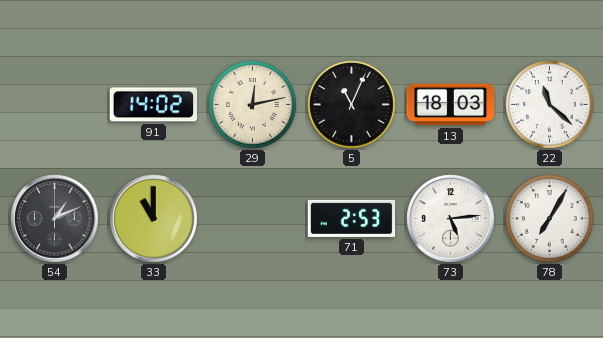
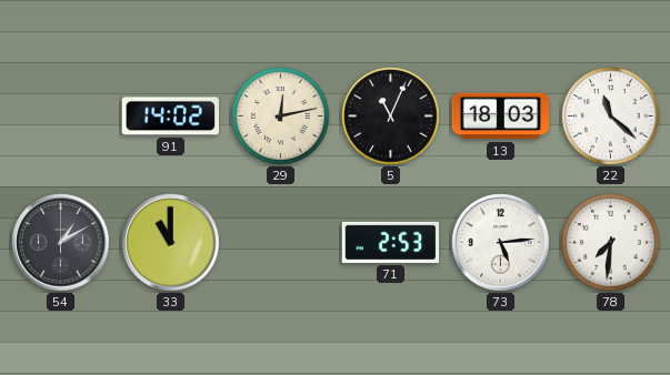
54: 1:11 -> 1:10 (61, 243)
78: 7:05 -> 7:31 (611, 243)
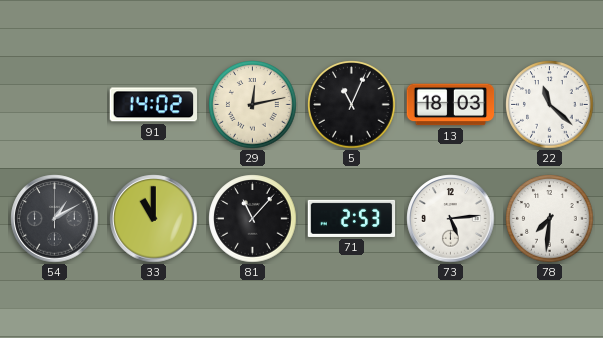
81: none -> 11:07 (253, 219)
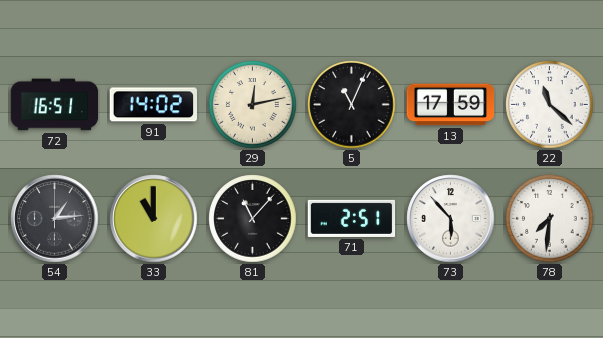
72: none -> 16:51 (55, 105)
13: 18:03 -> 17:59 (451, 105)
54: 1:10 -> 1:14 (55, 219)
71: 2:53 -> 2:51 (352, 218)
73: 5:14 -> 5:53 (451, 219)
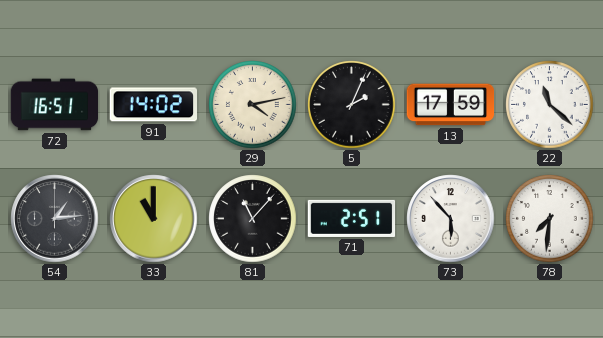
29: 12:13 -> 4:13 (253, 105)
5: 11:04 -> 2:04 (352, 105)
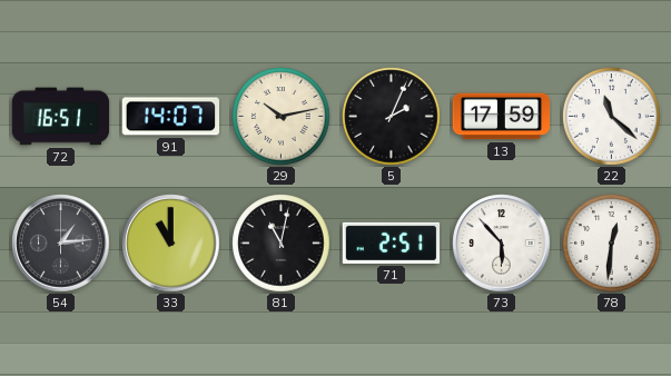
91: 14:02 -> 14:07 (170, 117)
29: 4:13 -> 10:13 (282, 117)
81: 11:07 -> 11:02 (282, 244)
78: 7:31 -> 12:31 (612, 244)
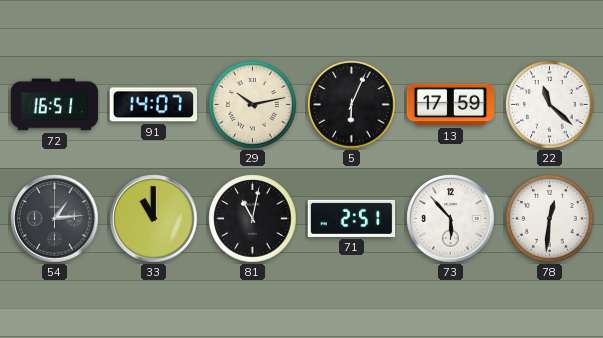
5: 2:04 -> 6:04 (352, 105)
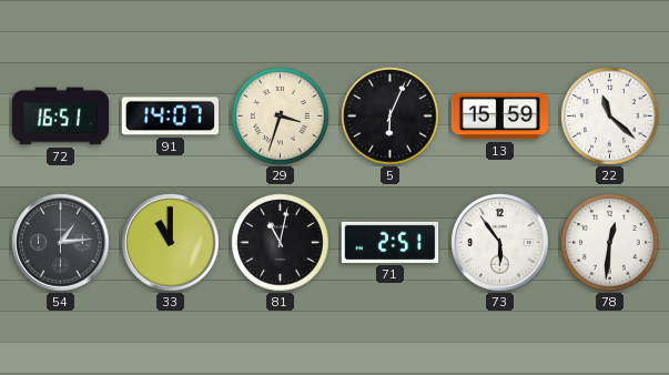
29: 10:13 -> 3:33 (281, 116)
13: 17:59 -> 15:59 (500, 116)
73: 5:53 -> 5:54 (500, 243)
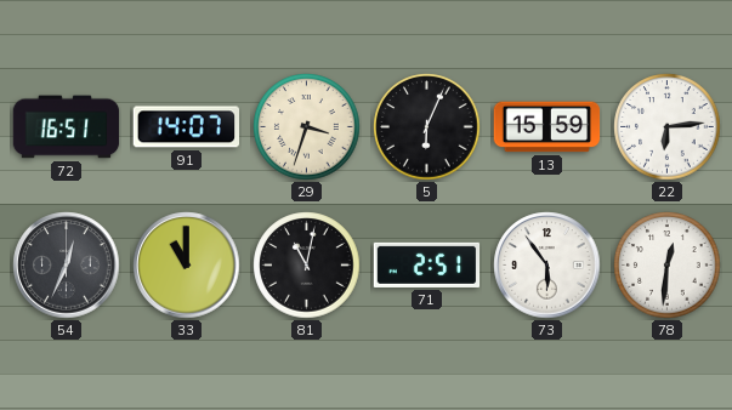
22: 11:22 -> 6:14 (668, 127)
54: 1:14 -> 12:34 (67, 266)
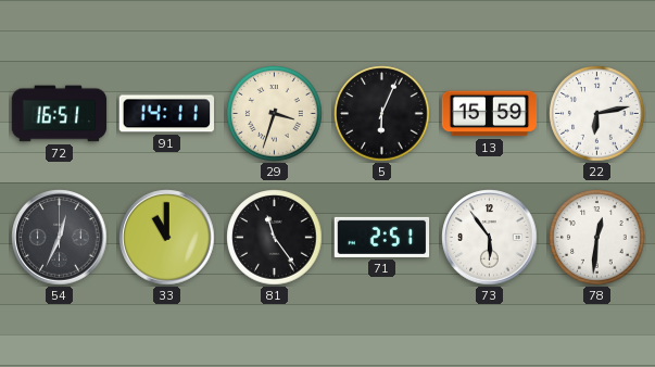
91: 14:07 -> 14:11 (166, 114)
22: 6:14 -> 6:13 (597, 114)
81: 11:02 -> 11:24 (275, 238)
